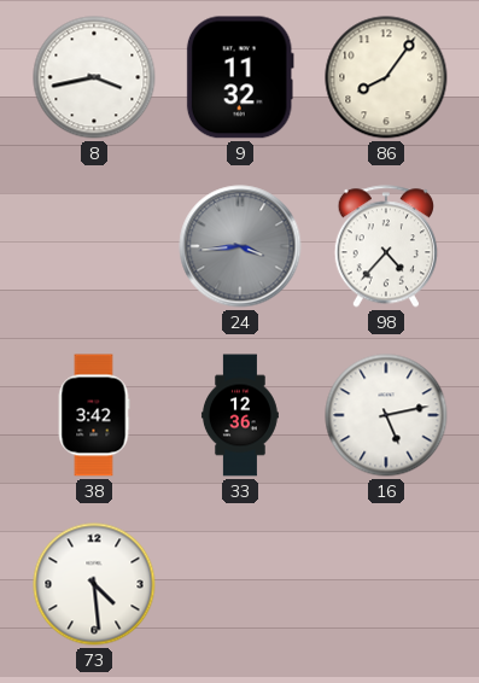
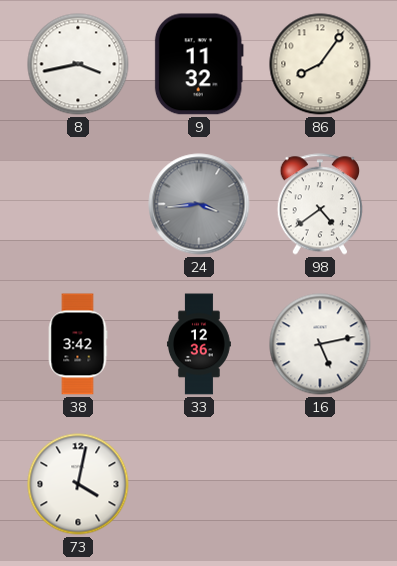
98: 4:37 -> 4:39 (319, 204)
73: 4:29 -> 4:02 (78, 484)
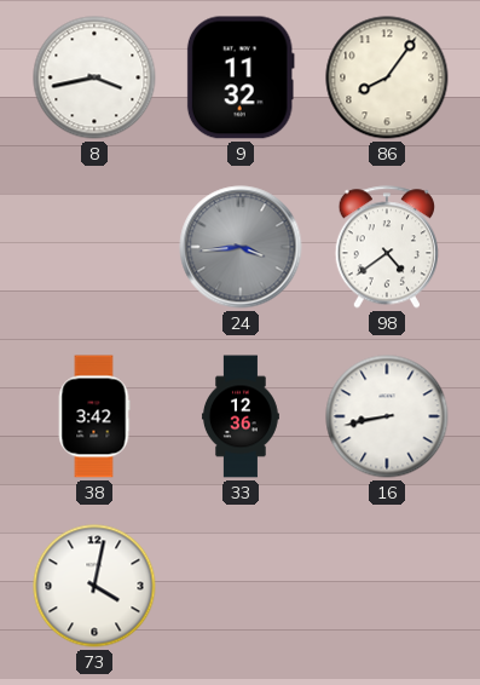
16: 5:13 -> 8:43 (387, 416)
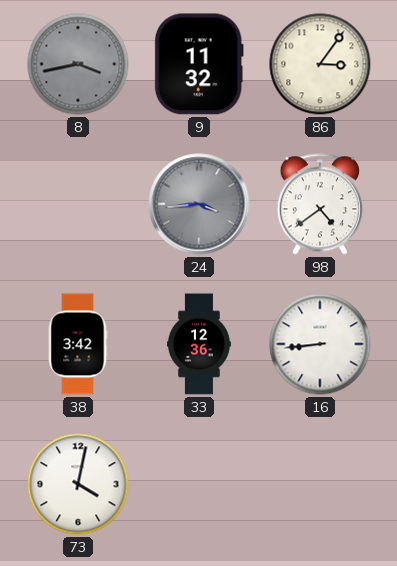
8 dial: white -> grey (78, 64)
86: 8:06 -> 3:06 (320, 64)
16: 8:43 -> 8:44 (320, 344)
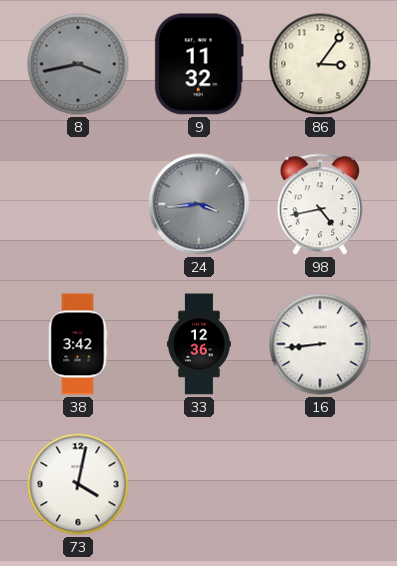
98: 4:39 -> 4:43 (319, 204)
